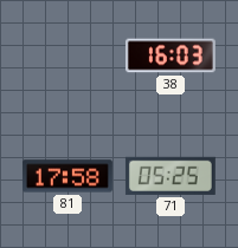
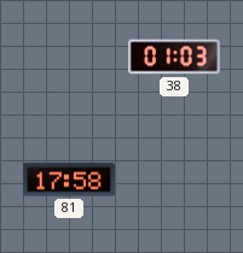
38: 16:03 -> 01:03 (174, 57)
71: 05:25 -> none (171, 176)
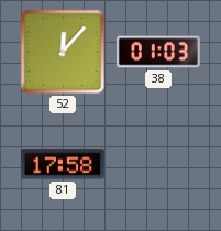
52: none -> 12:07 (63, 52)
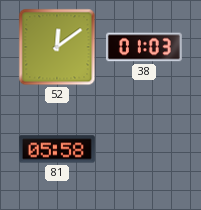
52: 12:07 -> 12:09 (57, 47)
81: 17:58 -> 05:58 (57, 149)
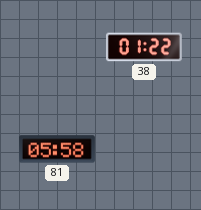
52: 12:09 -> none (57, 47)
38: 01:03 -> 01:22 (144, 47)
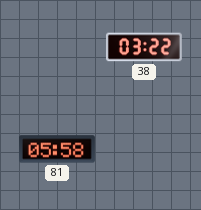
38: 01:22 -> 03:22 (144, 47)
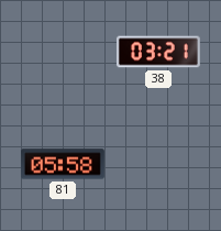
38: 03:22 -> 03:21 (158, 52)
